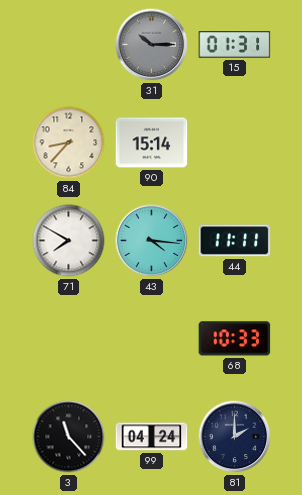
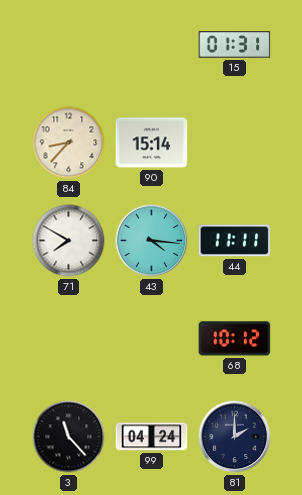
31: 10:15 -> none (152, 45)
68: 10:33 -> 10:12 (235, 339)
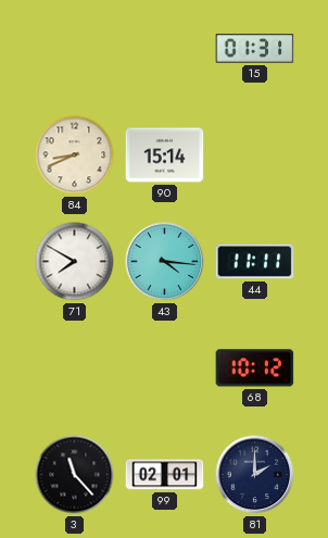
84: 8:37 -> 8:41 (75, 155)
99: 04:24 -> 02:01 (165, 475)
